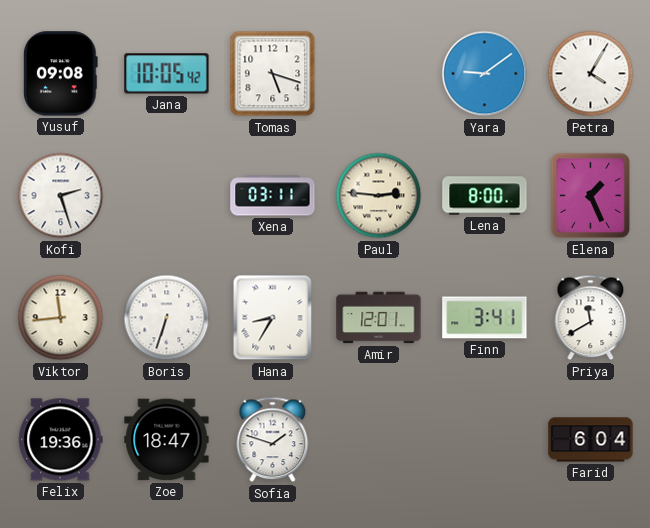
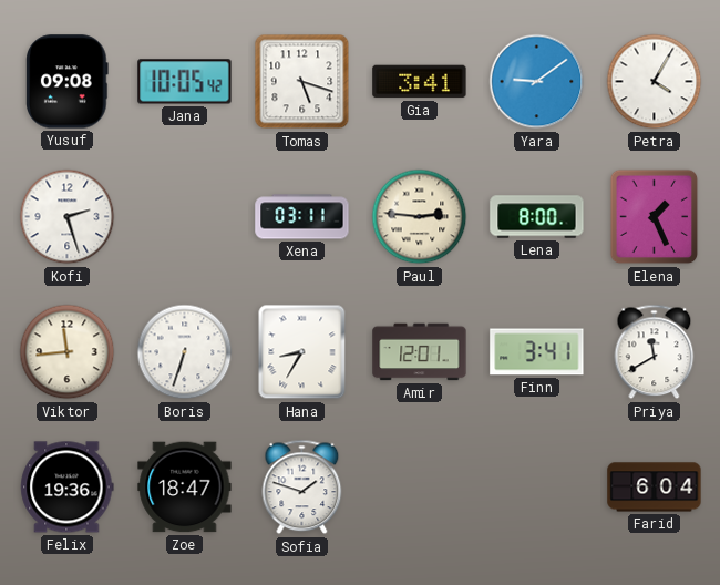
Gia: none -> 3:41 (420, 82)
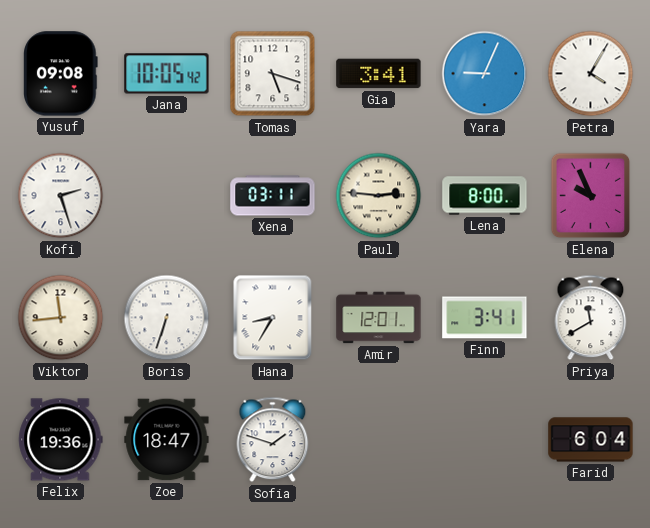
Yara: 9:09 -> 9:04 (485, 74)
Elena: 1:26 -> 9:56 (591, 196)
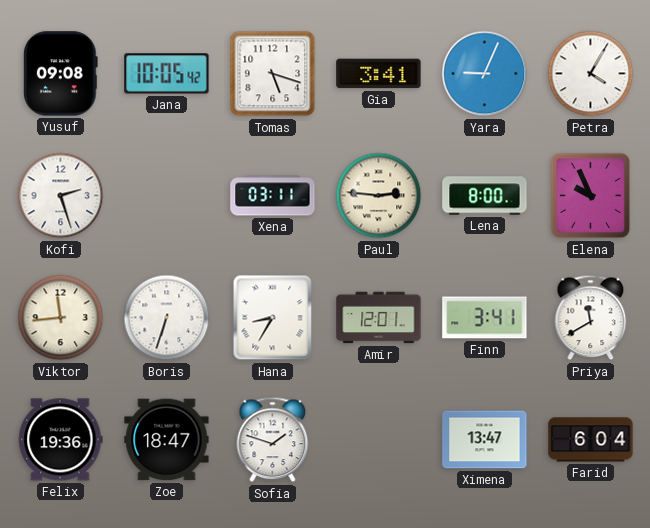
Ximena: none -> 13:47 (485, 440)
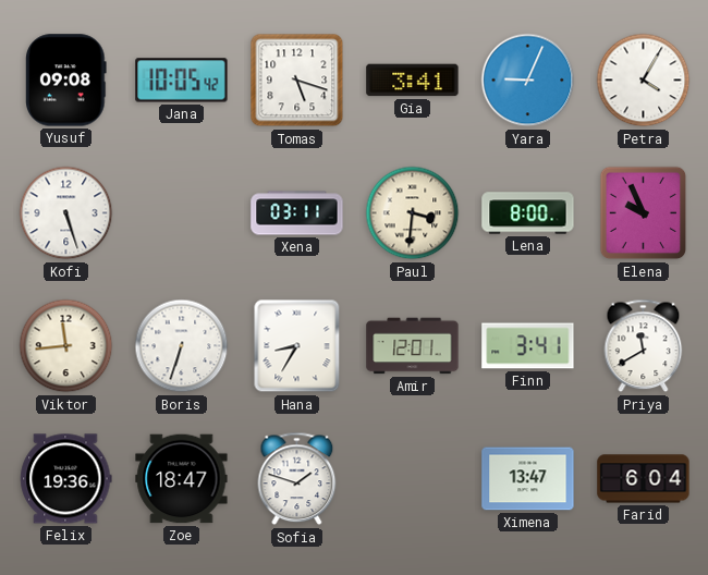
Kofi: 2:27 -> 5:27 (66, 213)
Paul: 2:46 -> 3:31 (413, 213)
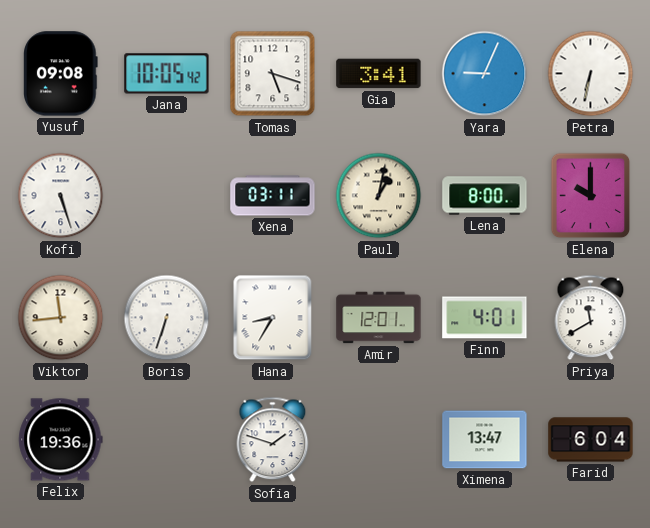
Petra: 4:05 -> 6:32 (591, 74)
Paul: 3:31 -> 1:02 (379, 196)
Elena: 9:56 -> 10:00 (591, 196)
Finn: 3:41 -> 4:01 (485, 318)
Zoe: 18:47 -> none (182, 479)
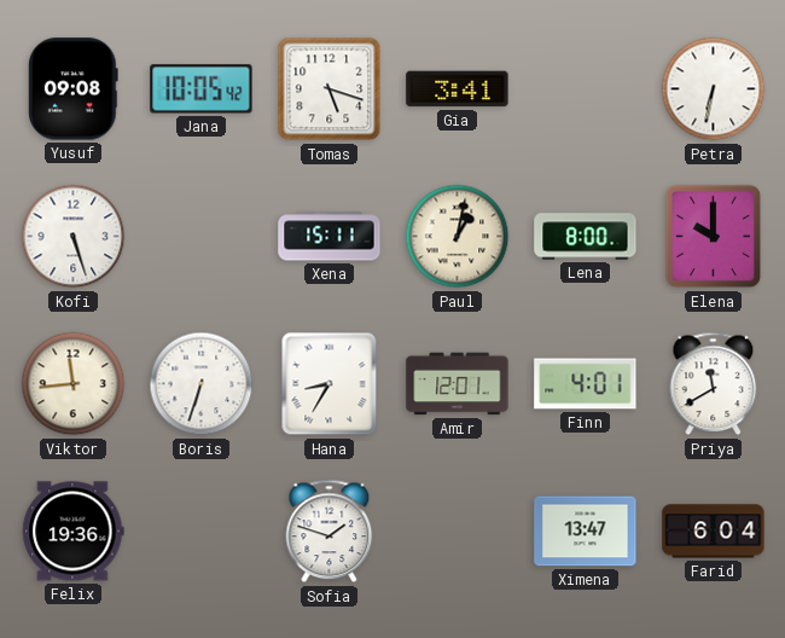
Yara: 9:04 -> none (485, 74)
Xena: 03:11 -> 15:11 (330, 237)
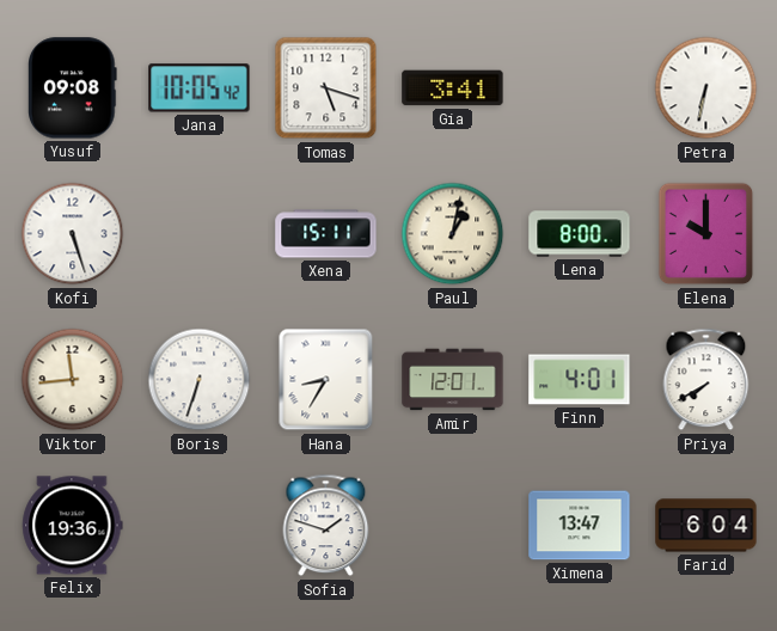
Priya: 11:40 -> 7:40 (706, 380)
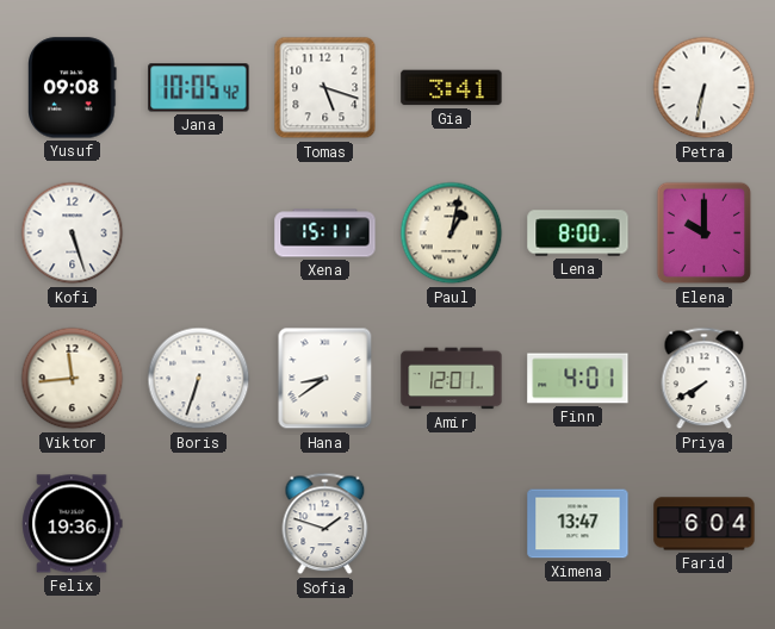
Hana: 8:35 -> 8:39 (325, 379)
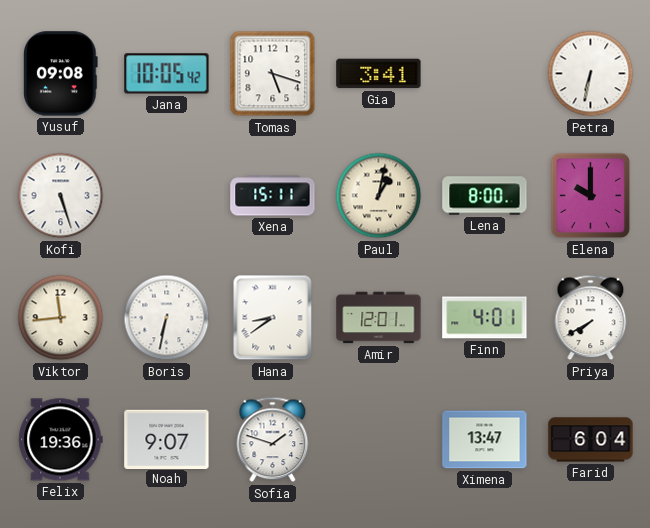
Boris: 6:33 -> 6:32 (167, 318)
Noah: none -> 9:07 (167, 439)
